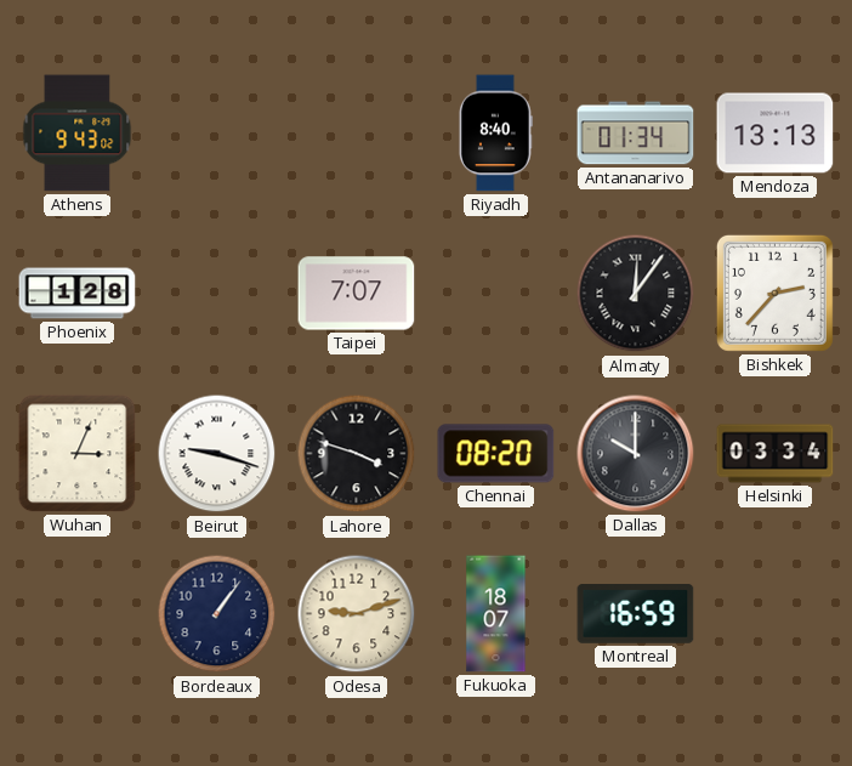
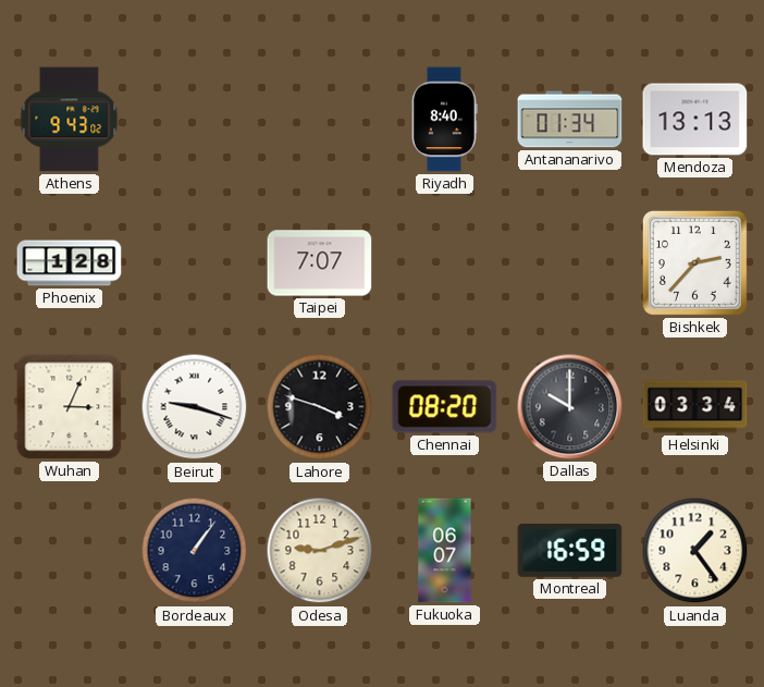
Almaty: 12:06 -> none (636, 294)
Fukuoka: 18:07 -> 06:07 (445, 551)
Luanda: none -> 1:24 (695, 551)
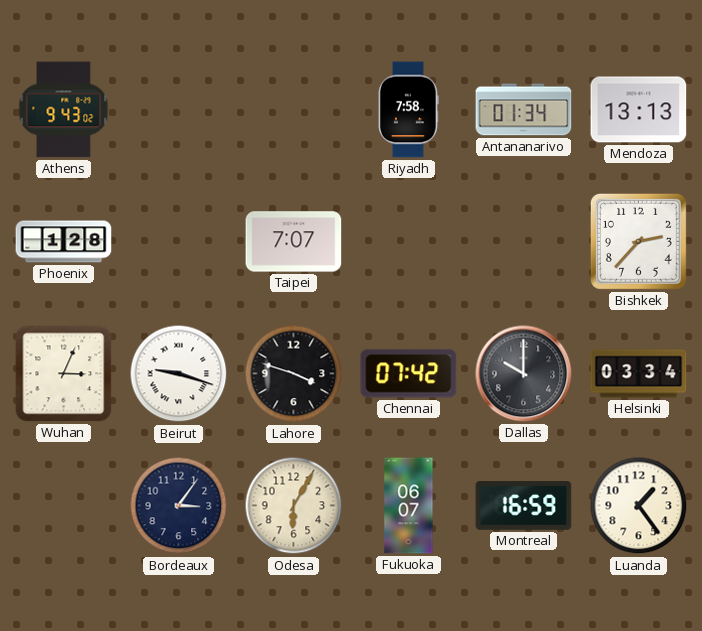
Riyadh: 8:40 -> 7:58 (408, 110)
Chennai: 08:20 -> 07:42 (409, 374)
Bordeaux: 1:06 -> 3:06 (179, 506)
Odesa: 9:12 -> 6:05 (294, 506)
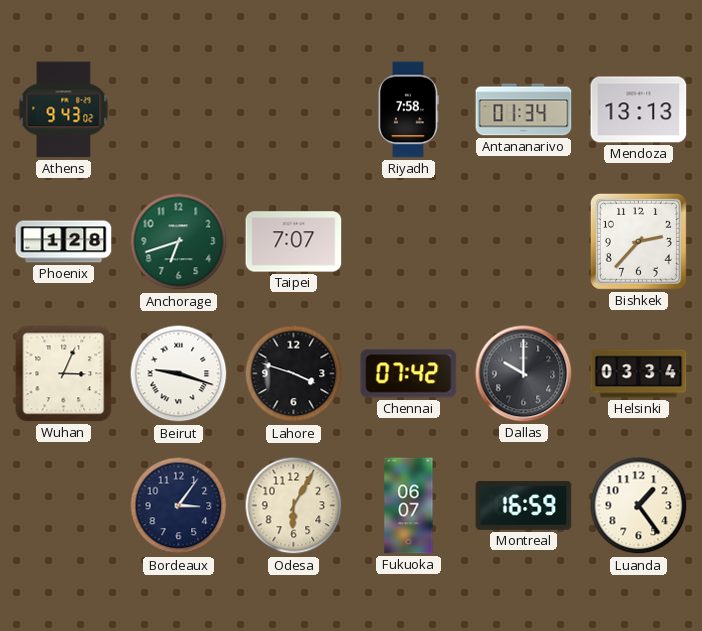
Anchorage: none -> 6:42 (179, 242)
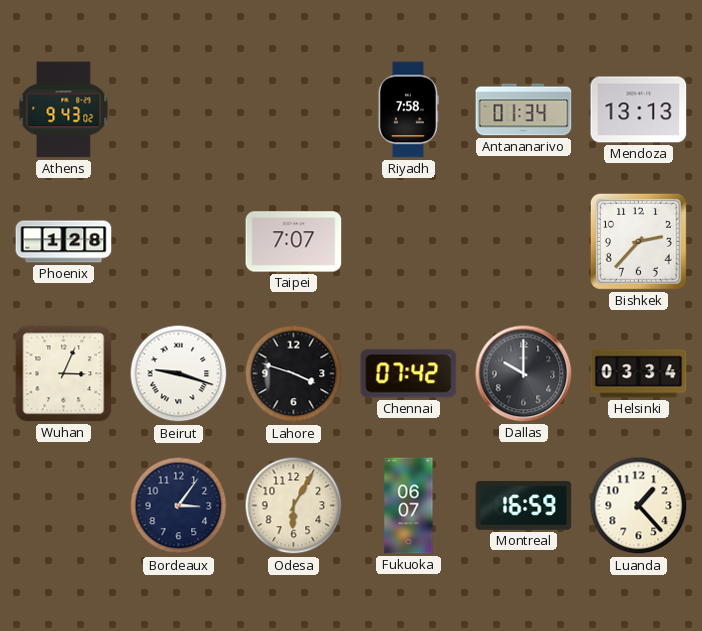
Anchorage: 6:42 -> none (179, 242)
Luanda: 1:24 -> 1:23 (639, 506)
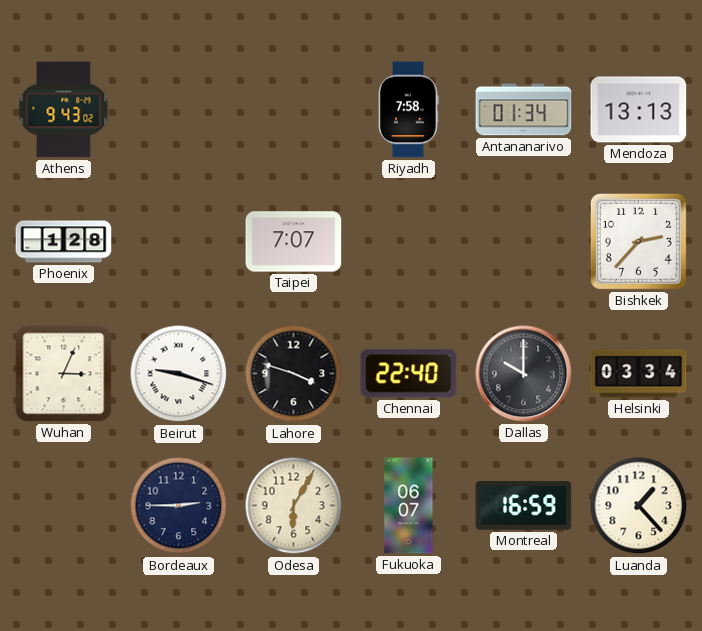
Chennai: 07:42 -> 22:40 (409, 374)
Bordeaux: 3:06 -> 2:45 (179, 506)
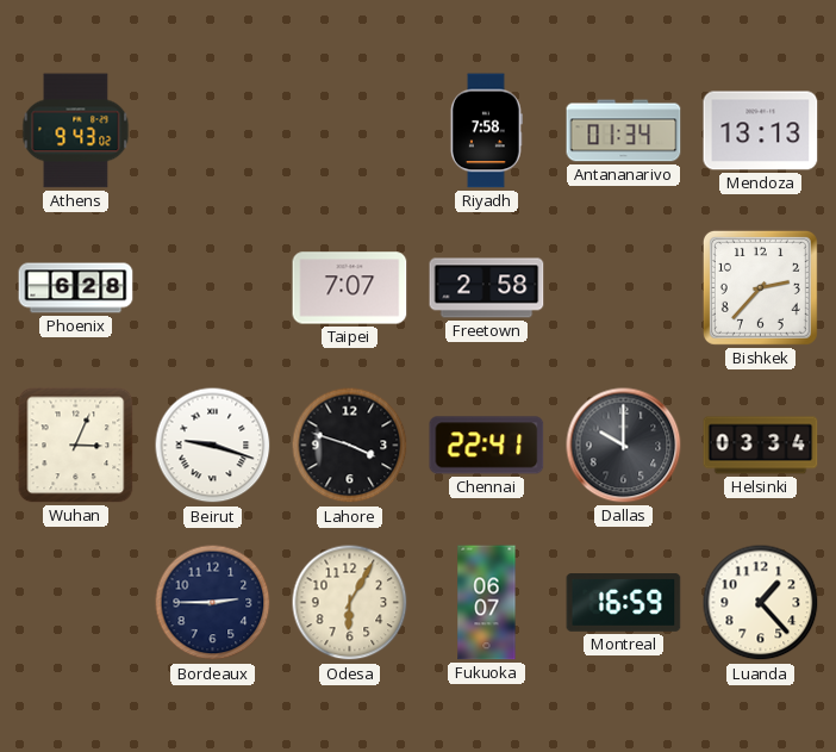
Phoenix: 1:28 -> 6:28 (76, 288)
Freetown: none -> 2:58 (487, 288)
Chennai: 22:40 -> 22:41 (487, 446)
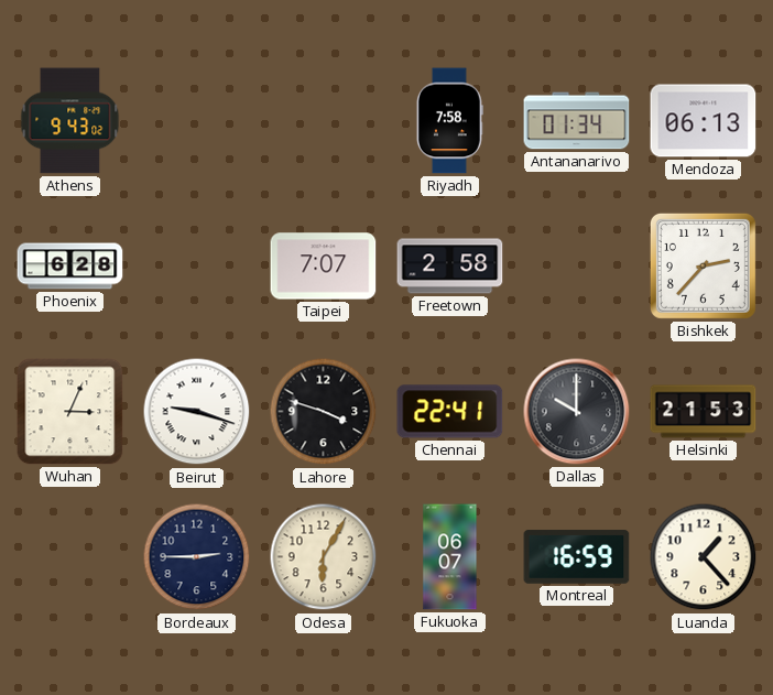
Mendoza: 13:13 -> 06:13 (704, 121)
Helsinki: 03:34 -> 21:53 (704, 412)
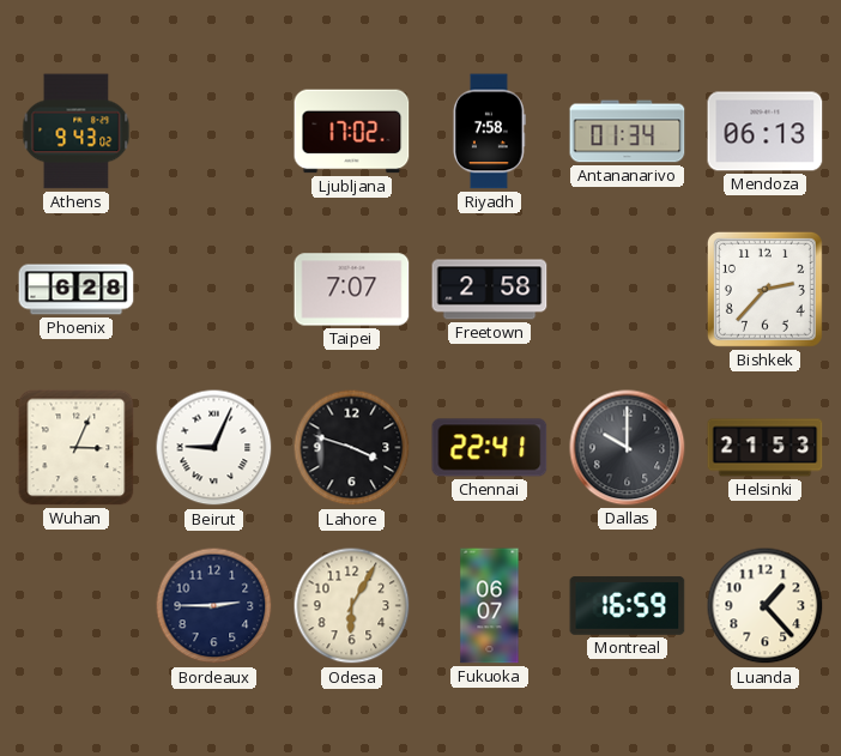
Ljubljana: none -> 17:02 (352, 132)
Beirut: 9:18 -> 9:04 (214, 448)
